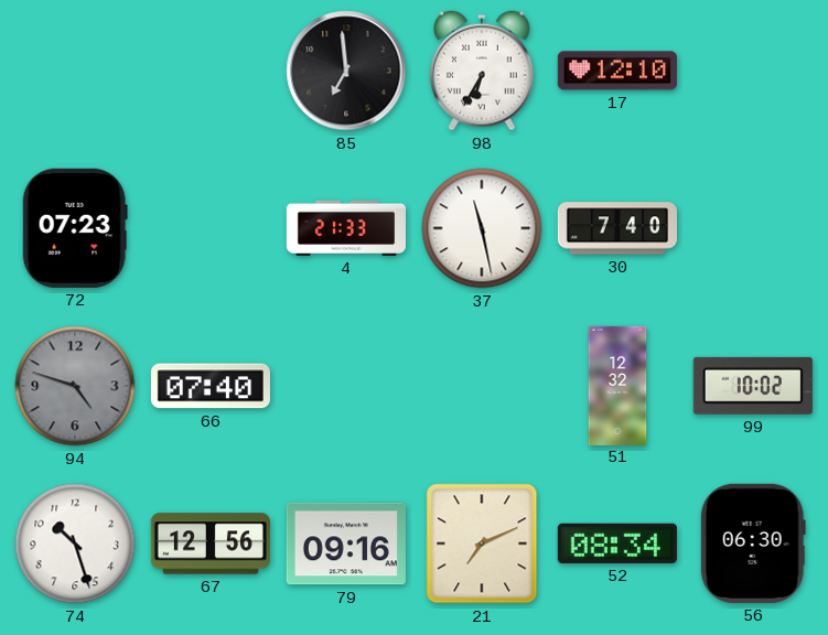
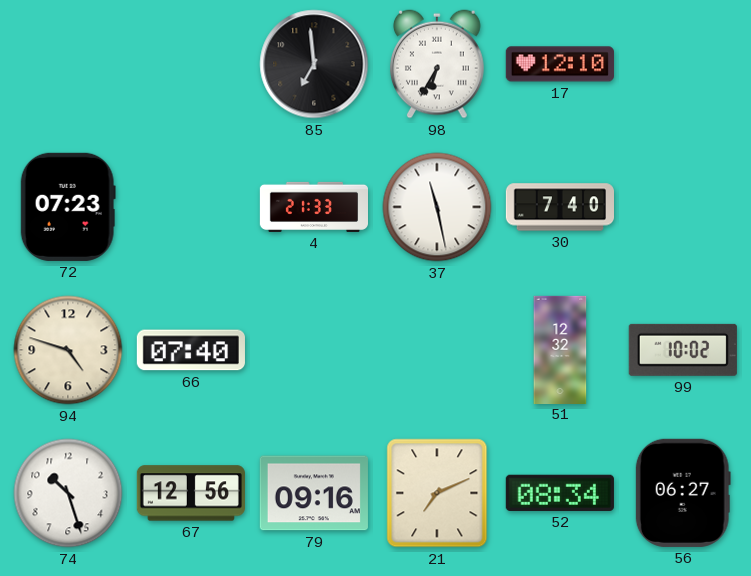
94 dial: grey -> cream (68, 350)
56: 06:30 -> 06:27 (683, 493)
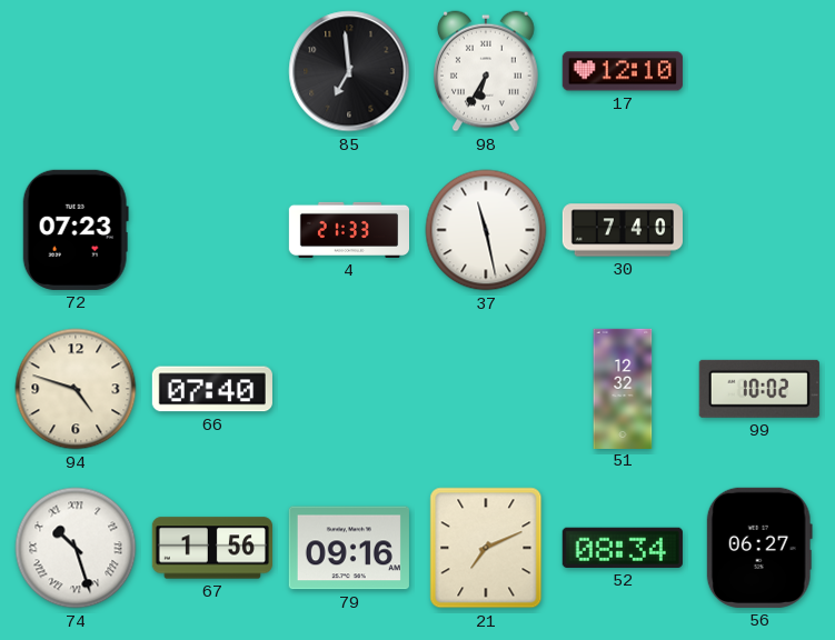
74 numerals: Arabic -> Roman (76, 548)
67: 12:56 -> 1:56 (211, 548)
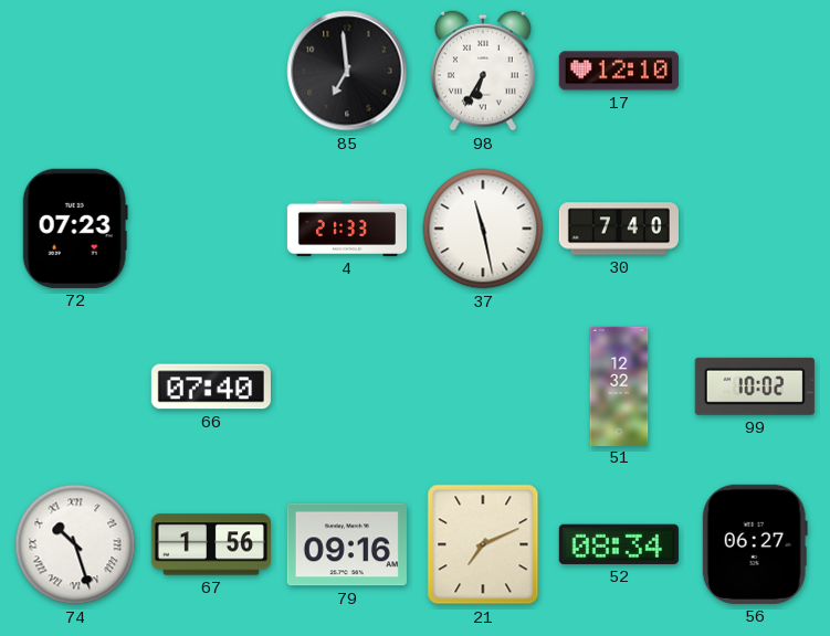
94: 4:48 -> none (76, 389)
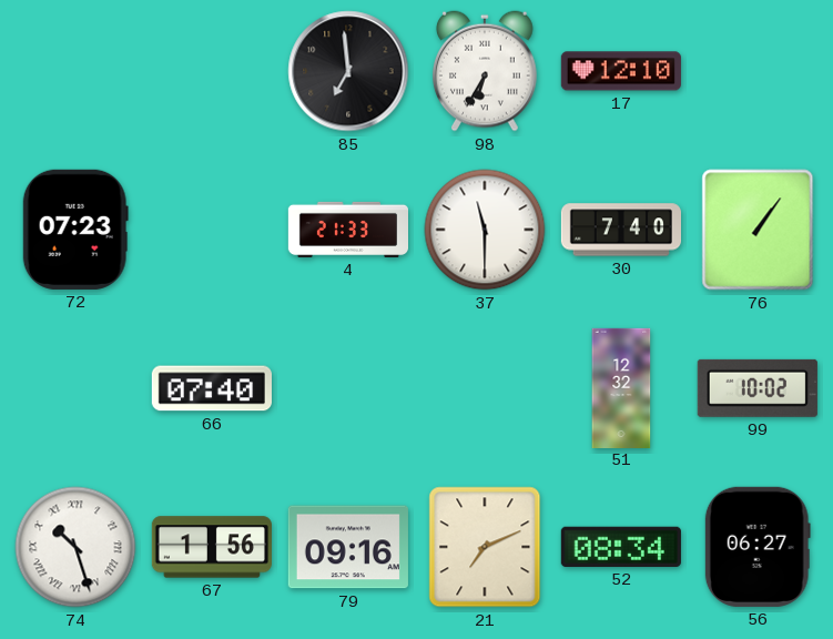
37: 11:28 -> 11:30 (485, 230)
76: none -> 1:06 (758, 230)
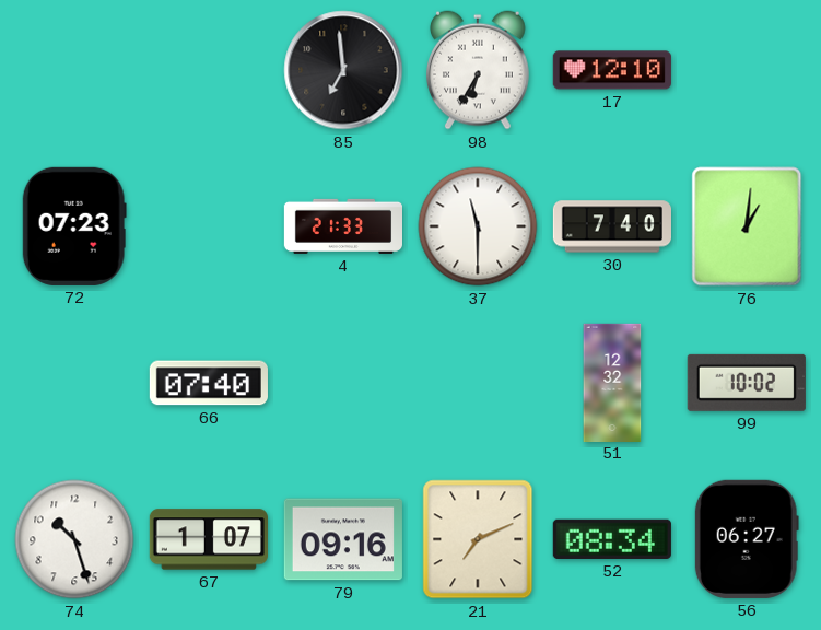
76: 1:06 -> 1:01 (747, 226)
74 numerals: Roman -> Arabic (74, 539)
67: 1:56 -> 1:07 (208, 539)
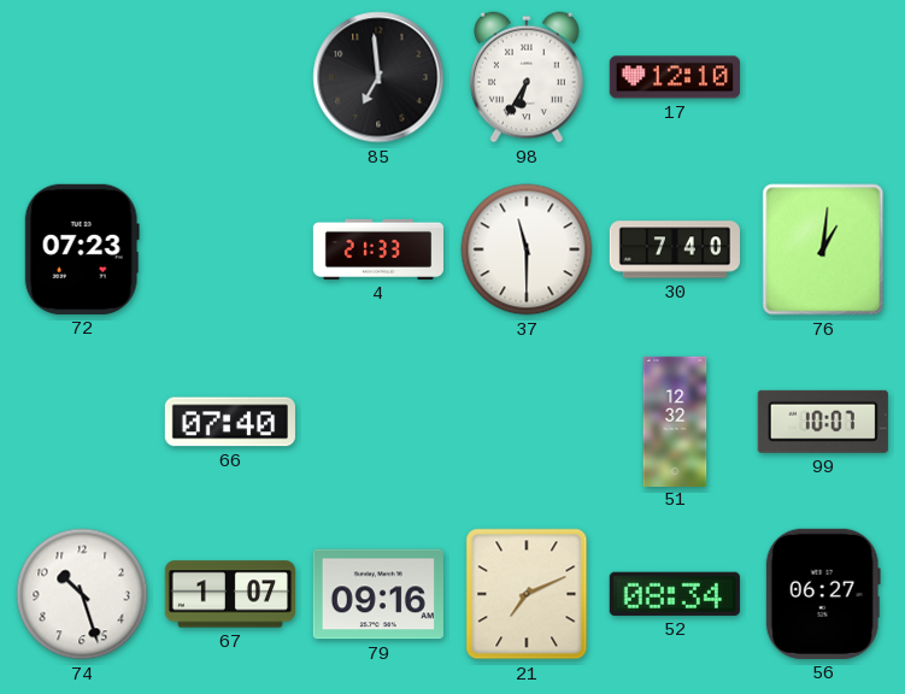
99: 10:02 -> 10:07 (823, 422)
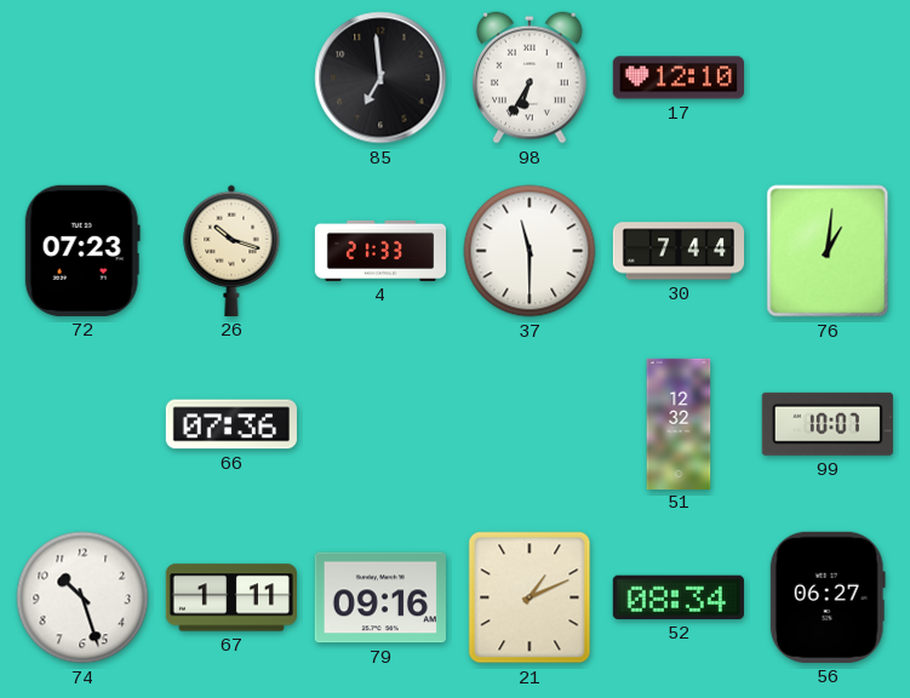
26: none -> 10:18 (231, 251)
30: 7:40 -> 7:44 (677, 251)
66: 07:40 -> 07:36 (231, 424)
67: 1:07 -> 1:11 (230, 597)
21: 7:11 -> 1:11 (530, 597)
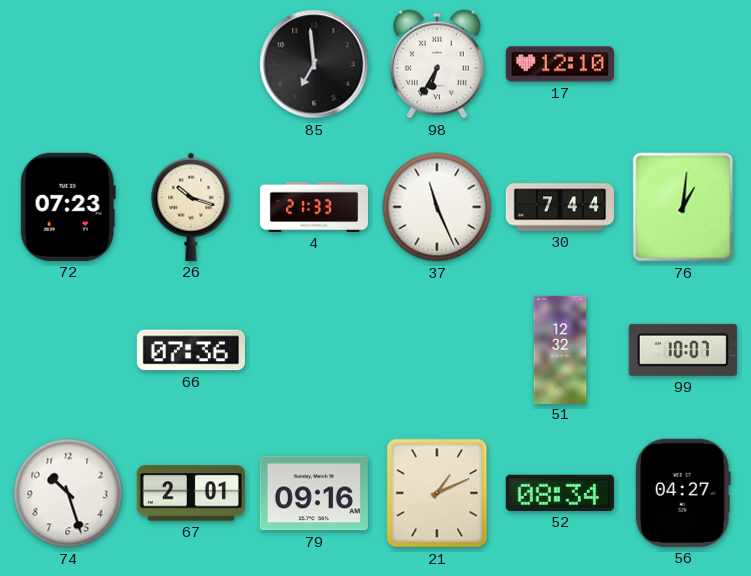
37: 11:30 -> 11:26 (437, 207)
67: 1:11 -> 2:01 (190, 493)
56: 06:27 -> 04:27 (683, 493)
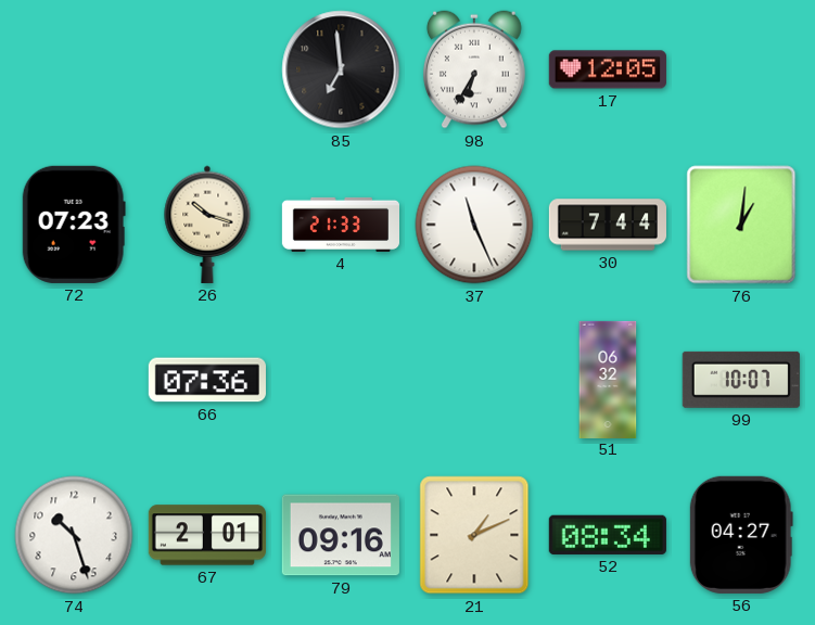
17: 12:10 -> 12:05 (608, 69)
51: 12:32 -> 06:32 (608, 379)
